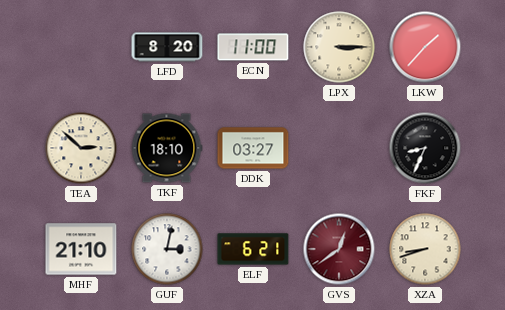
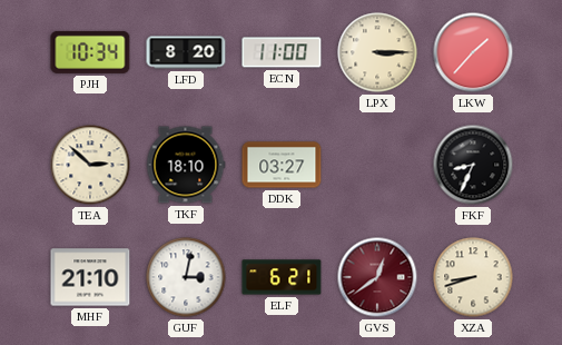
PJH: none -> 10:34 (90, 52)
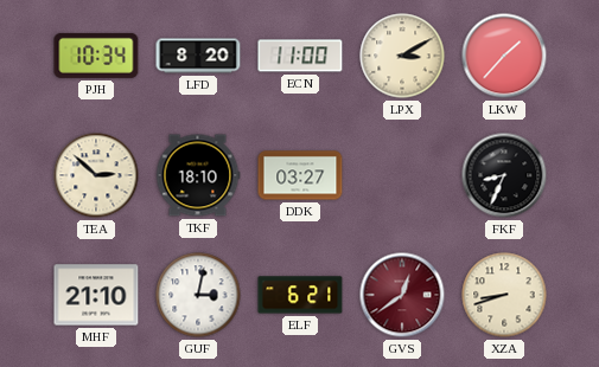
LPX: 3:15 -> 3:10 (402, 56)
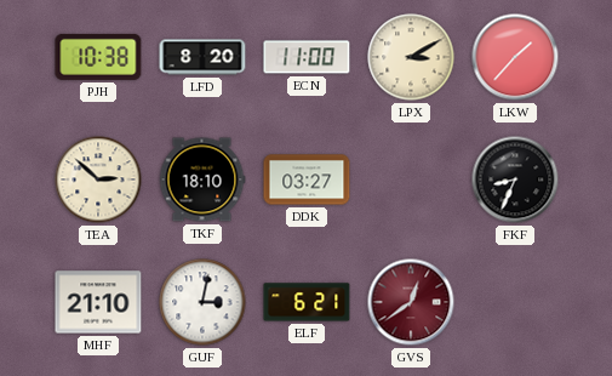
PJH: 10:34 -> 10:38 (98, 57)
XZA: 8:42 -> none (504, 295)
